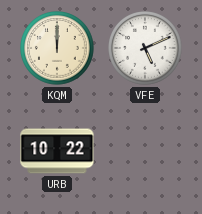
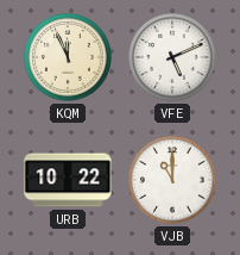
KQM: 12:00 -> 11:56 (68, 57)
VJB: none -> 11:00 (172, 180)
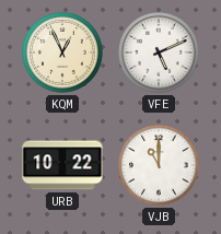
KQM: 11:56 -> 12:56 (62, 52)
